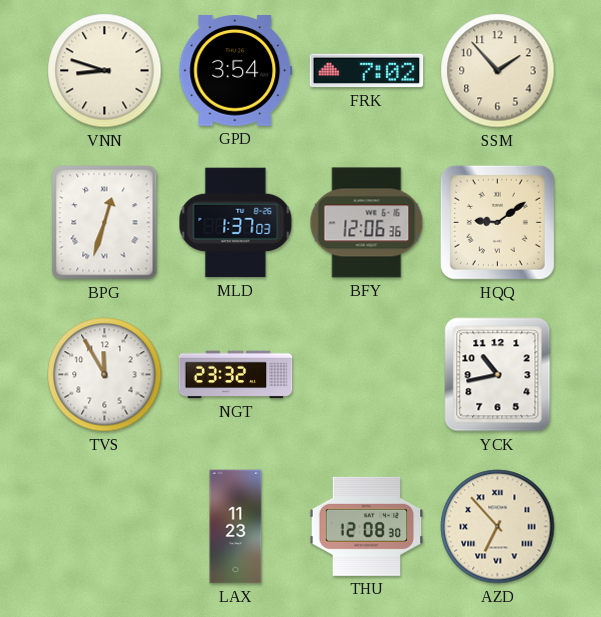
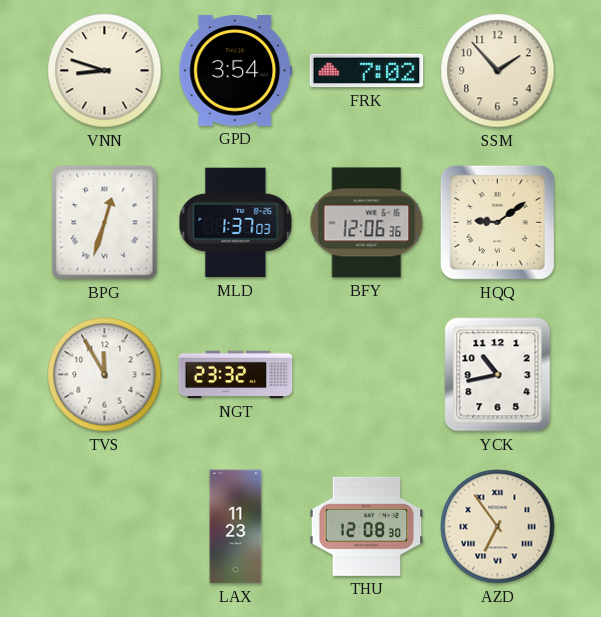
AZD: 6:53 -> 6:54 (498, 527)
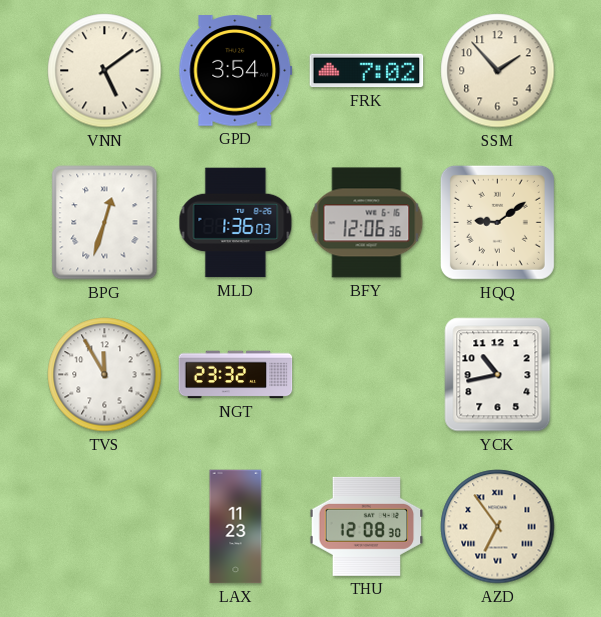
VNN: 8:48 -> 5:09 (105, 71)
MLD: 1:37 -> 1:36 (236, 223)
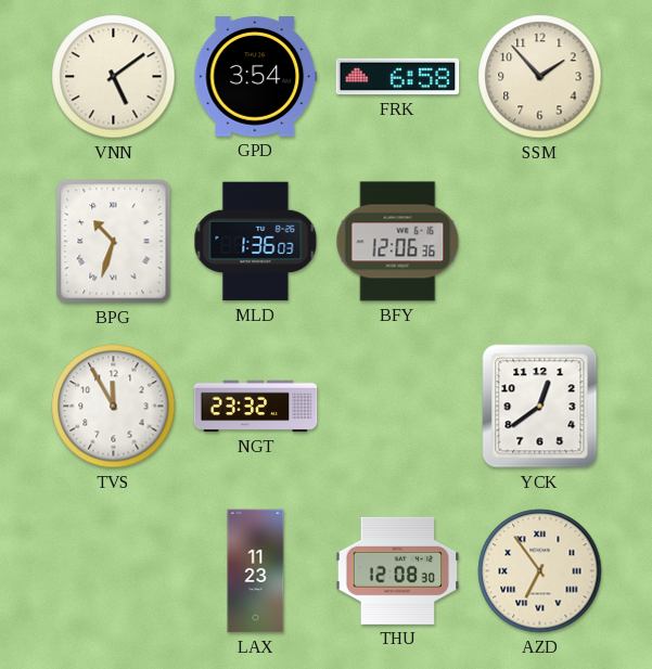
FRK: 7:02 -> 6:58 (398, 77)
BPG: 12:33 -> 10:33 (114, 242)
HQQ: 9:09 -> none (497, 222)
YCK: 10:43 -> 12:39 (540, 407)
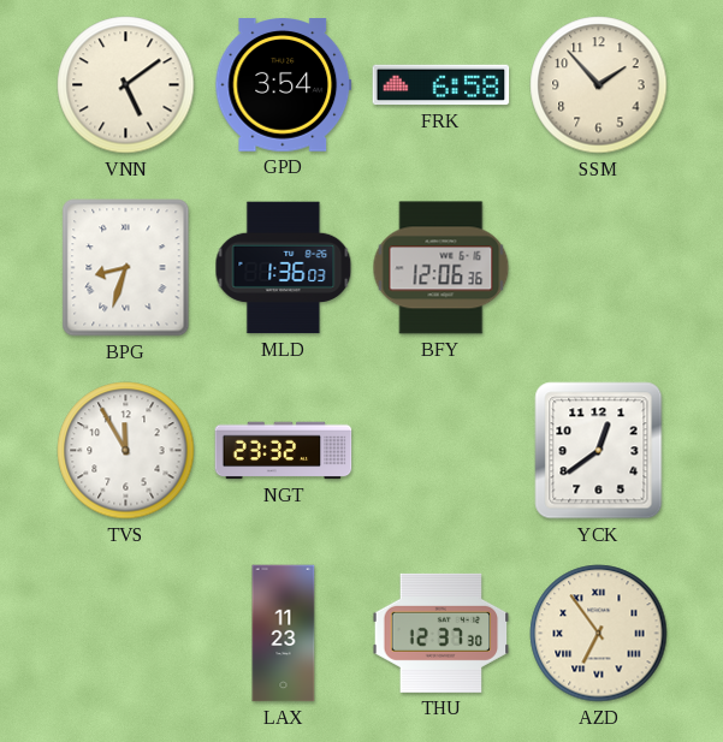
BPG: 10:33 -> 8:33 (126, 268)
THU: 12:08 -> 12:37 (441, 633)
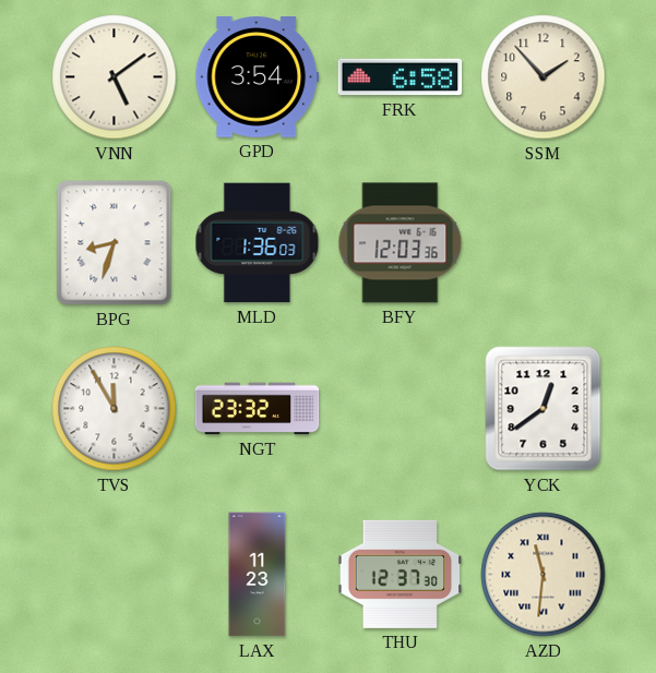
BFY: 12:06 -> 12:03 (401, 243)
AZD: 6:54 -> 11:31 (544, 575)
